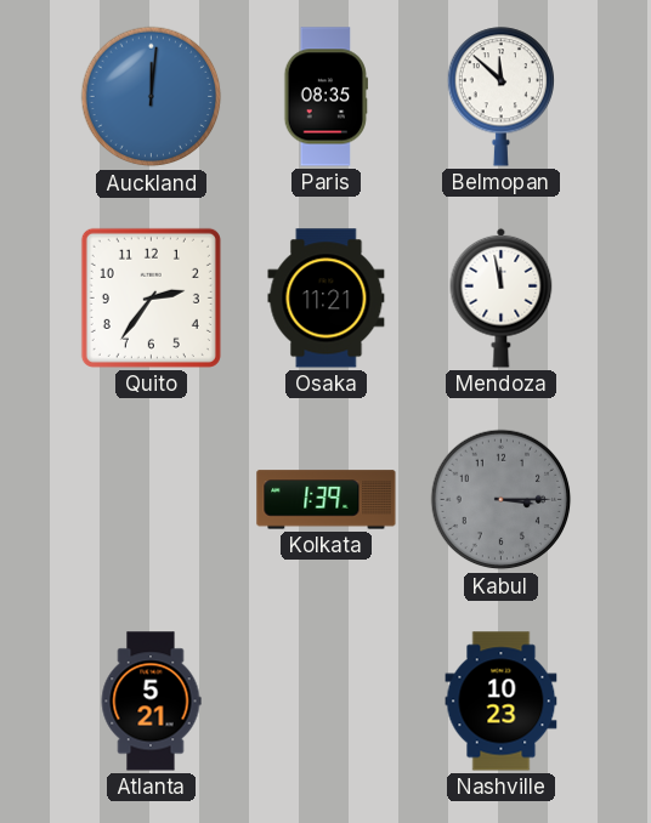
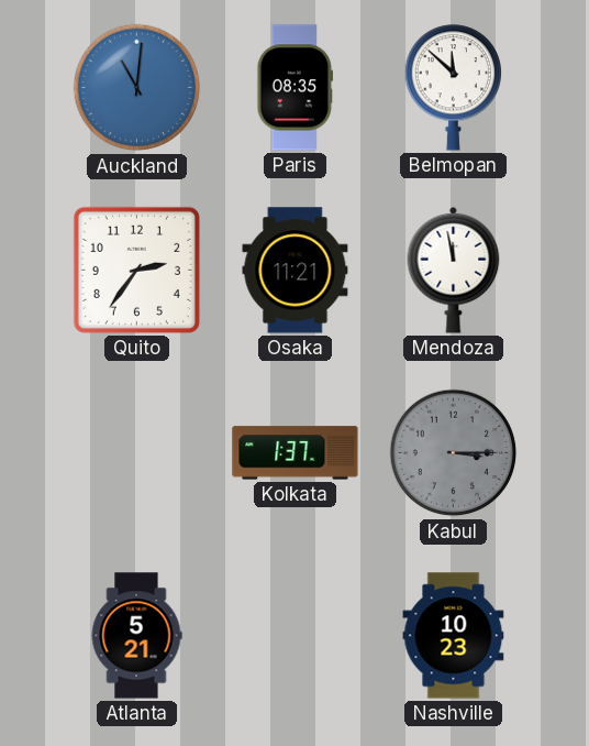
Auckland: 12:01 -> 11:01 (137, 88)
Kolkata: 1:39 -> 1:37 (296, 453)
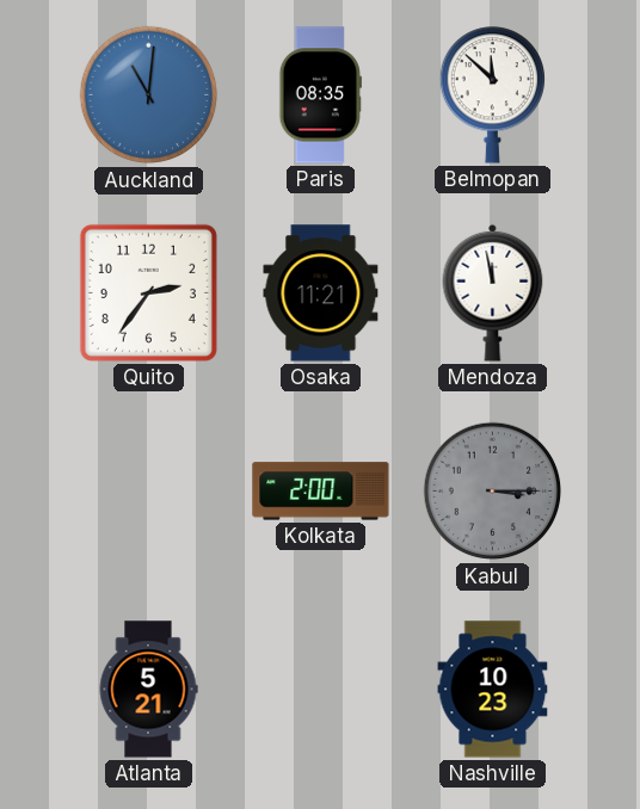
Kolkata: 1:37 -> 2:00 (321, 492)
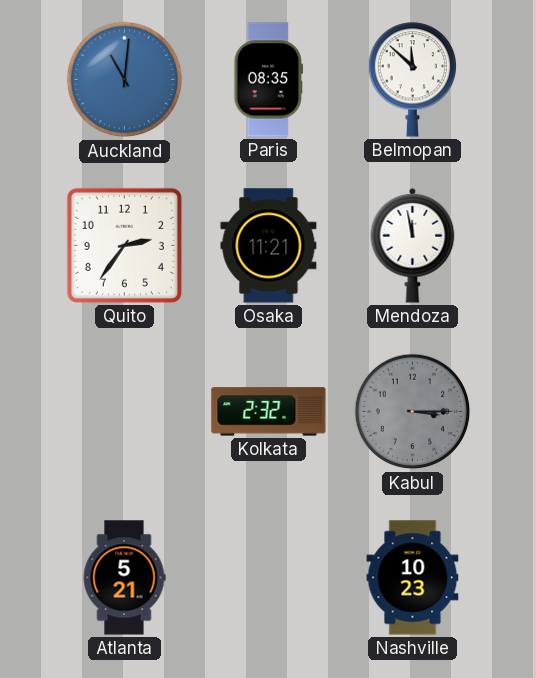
Kolkata: 2:00 -> 2:32 (269, 412)
